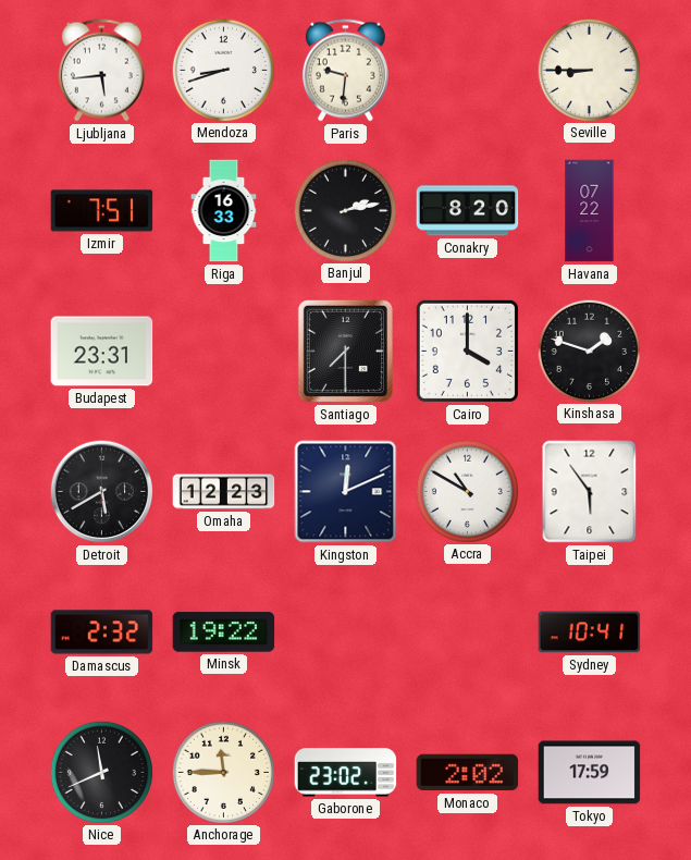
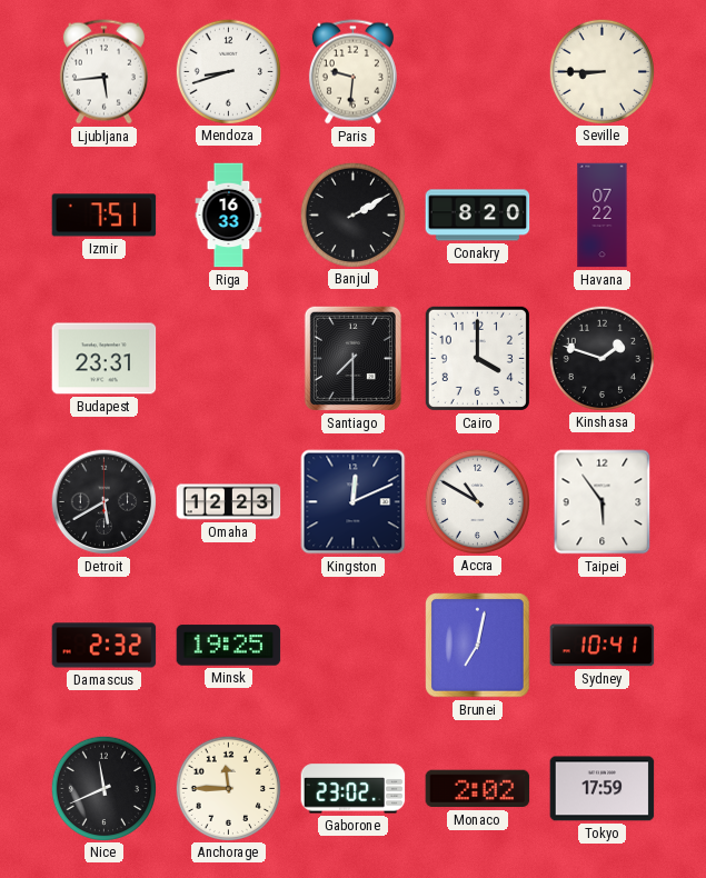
Banjul: 2:13 -> 2:10 (352, 214)
Minsk: 19:22 -> 19:25 (229, 646)
Brunei: none -> 7:02 (478, 646)
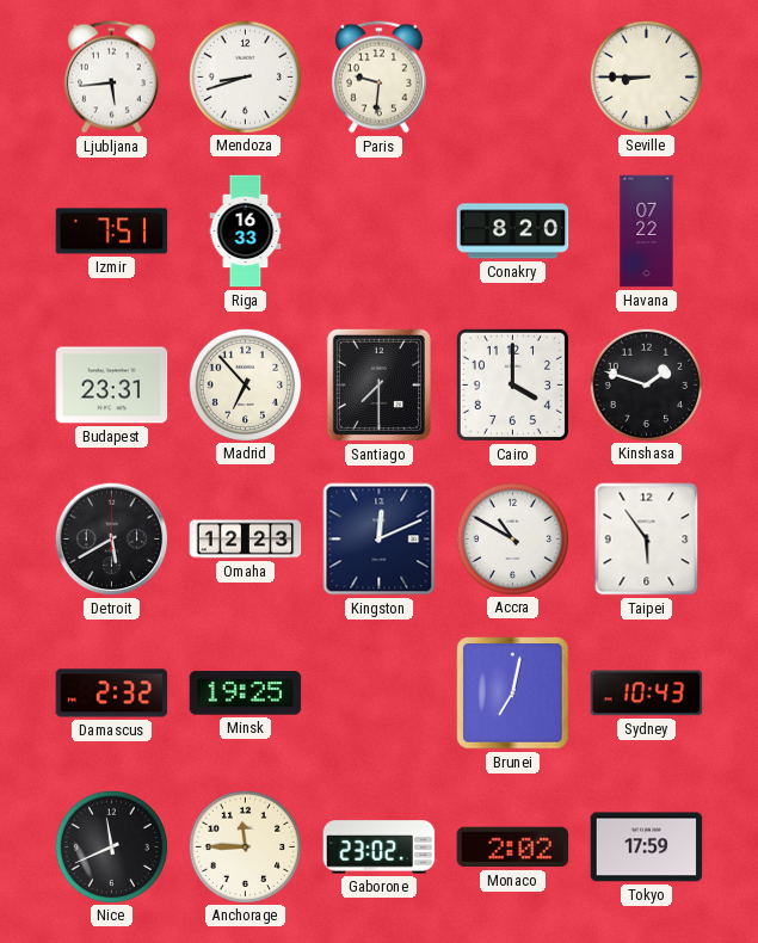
Banjul: 2:10 -> none (352, 214)
Madrid: none -> 6:53 (245, 384)
Sydney: 10:41 -> 10:43 (647, 694)
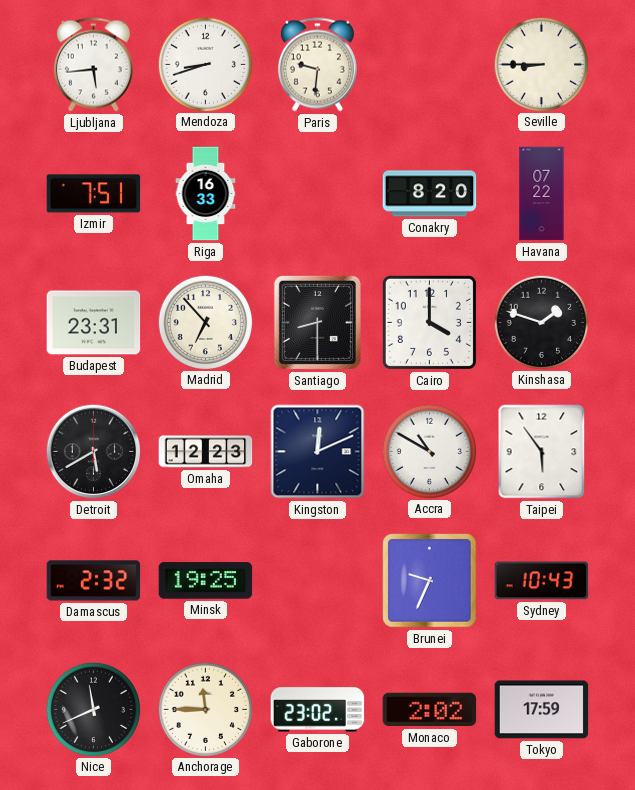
Santiago: 7:30 -> 8:30 (317, 322)
Brunei: 7:02 -> 9:34 (430, 581)
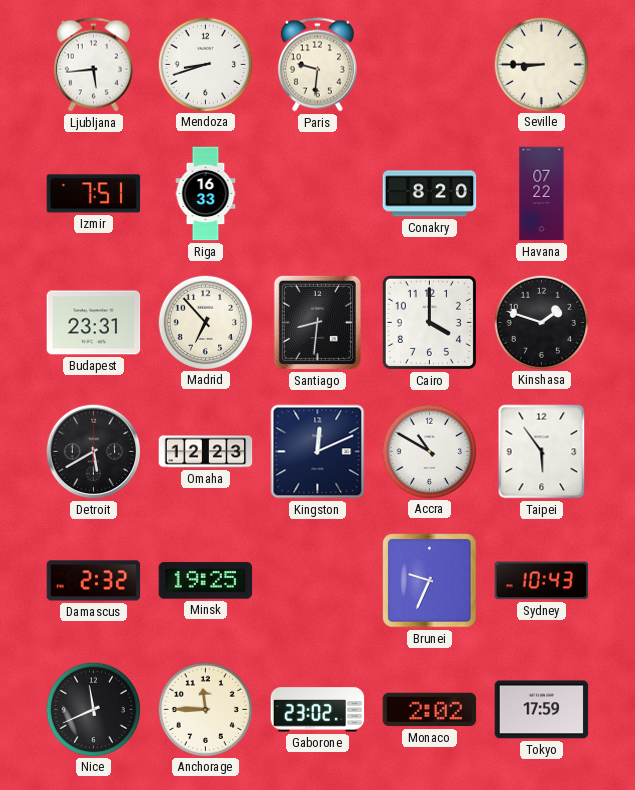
Santiago: 8:30 -> 8:31 (317, 322)
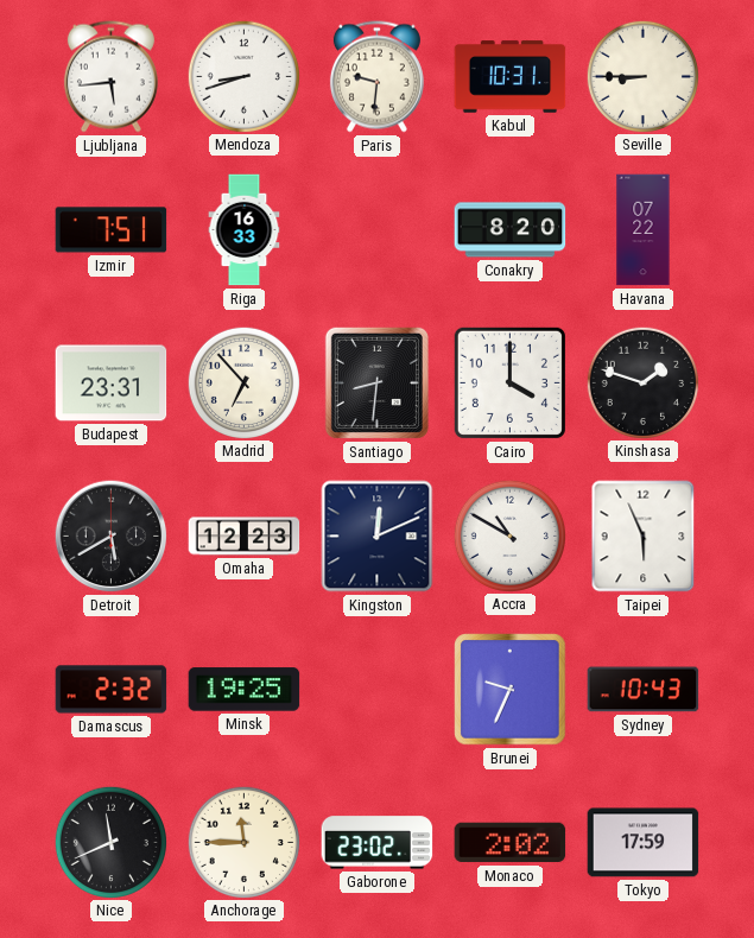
Kabul: none -> 10:31 (511, 77)
Taipei: 5:54 -> 5:56 (644, 537)
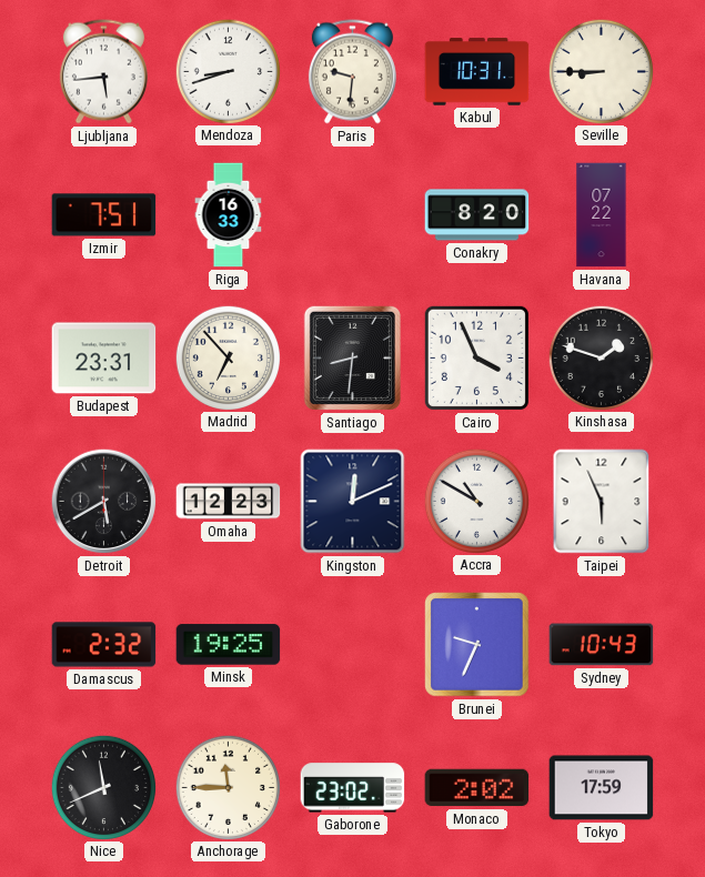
Cairo: 4:00 -> 3:56 (476, 357)
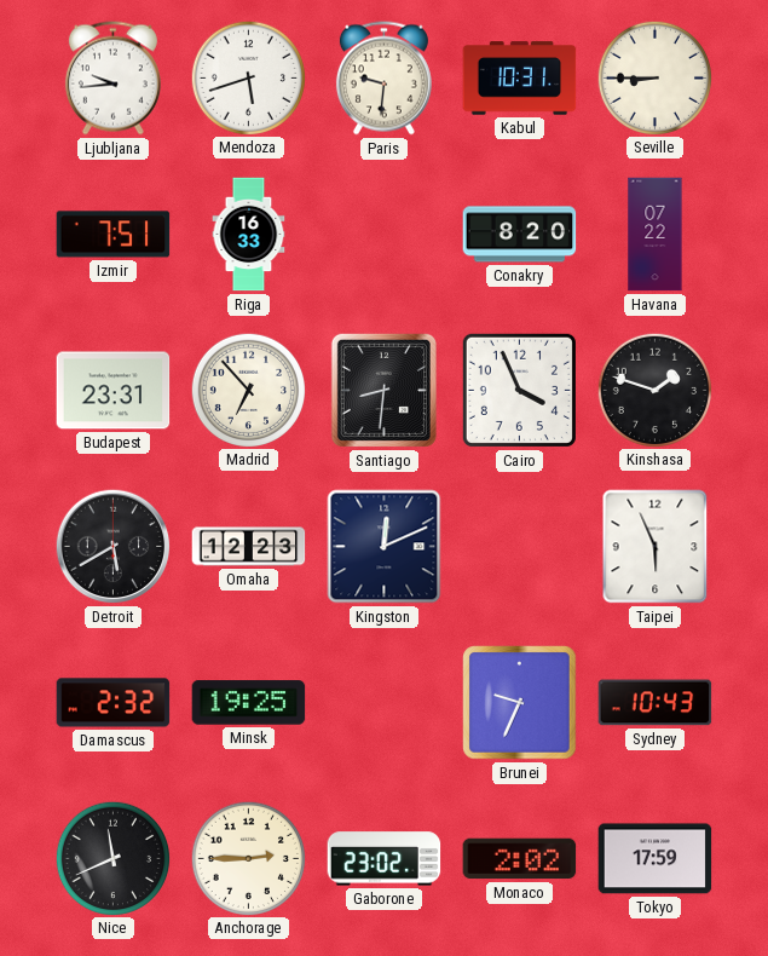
Ljubljana: 5:44 -> 9:44 (112, 79)
Mendoza: 8:42 -> 5:42 (248, 77)
Accra: 10:50 -> none (476, 501)
Anchorage: 11:45 -> 2:45 (248, 858)
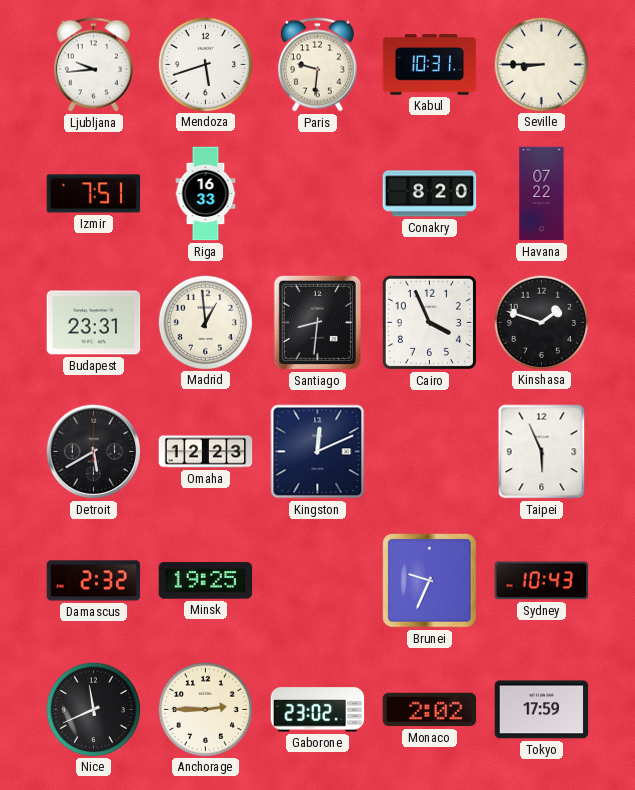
Madrid: 6:53 -> 12:59 (205, 322)
